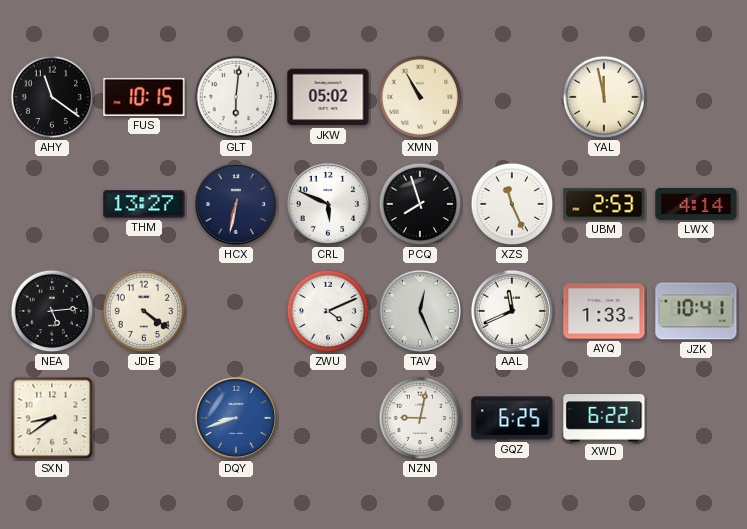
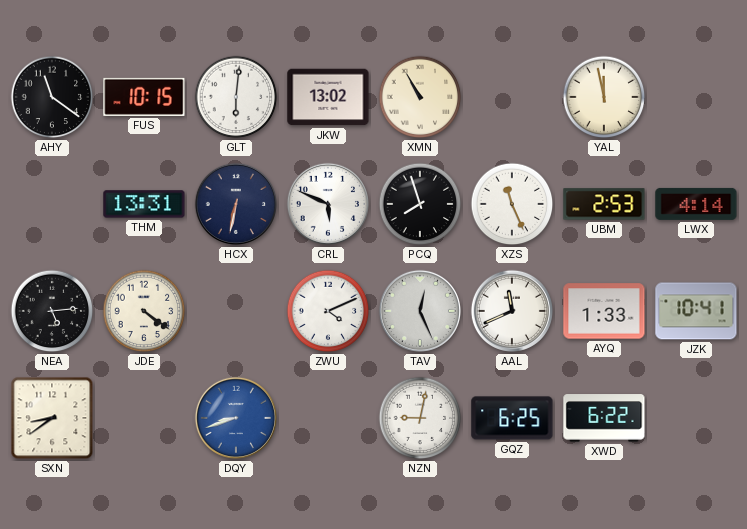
JKW: 05:02 -> 13:02 (328, 97)
THM: 13:27 -> 13:31 (144, 204)
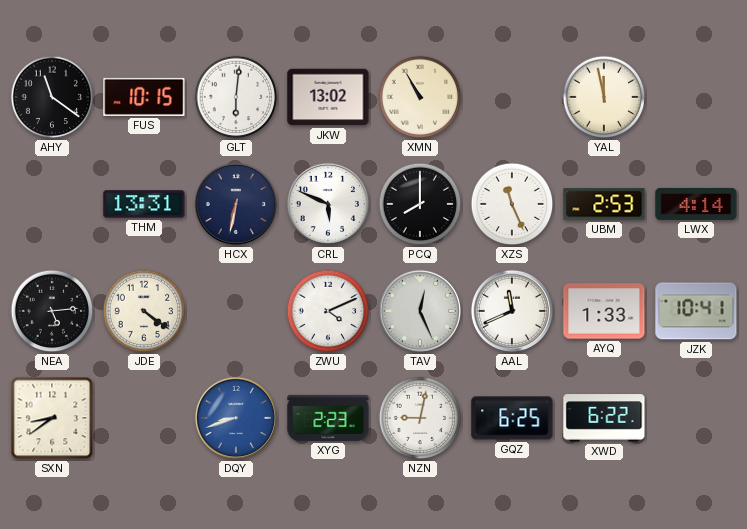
PCQ: 7:57 -> 8:00 (420, 204)
XYG: none -> 2:23 (328, 418)
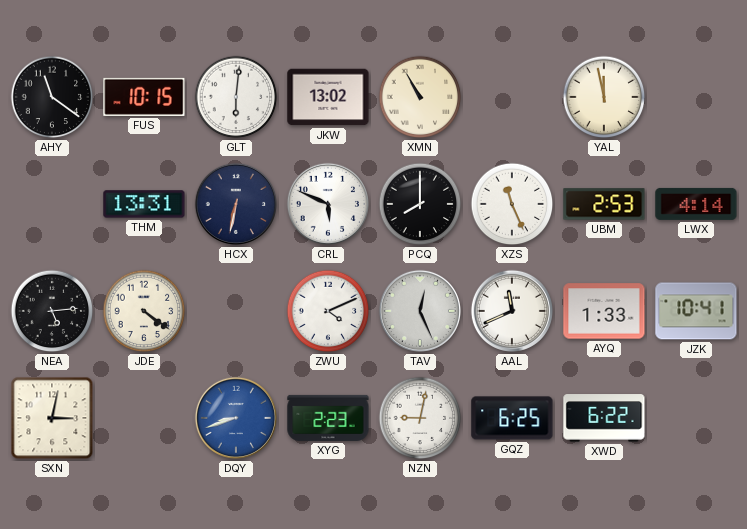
SXN: 8:39 -> 3:02 (52, 418)
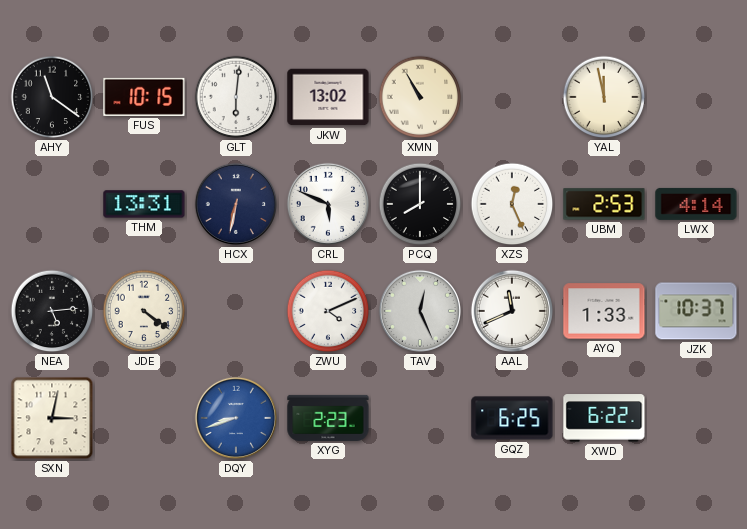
XZS: 11:26 -> 12:26 (512, 204)
JZK: 10:41 -> 10:37 (696, 311)
NZN: 9:02 -> none (420, 418)
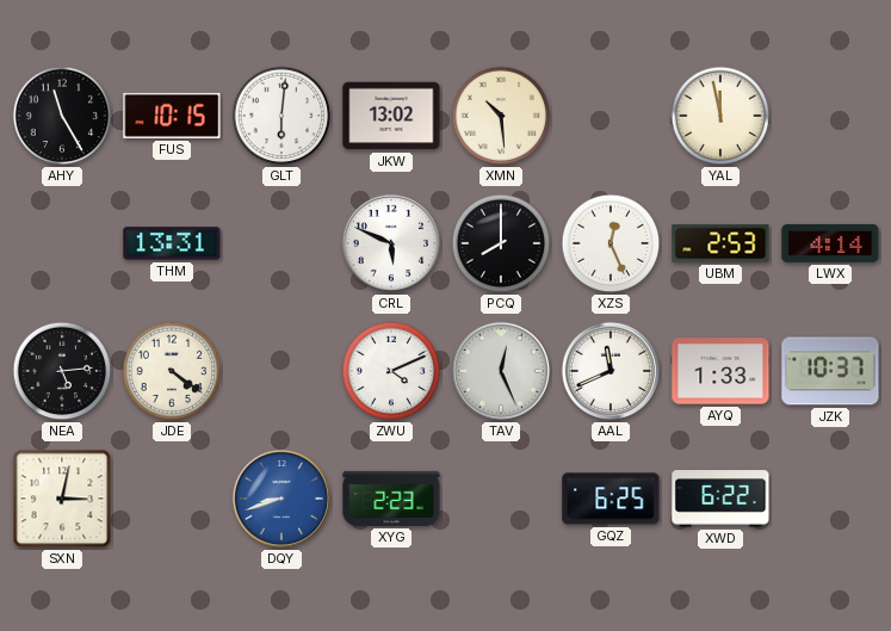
AHY: 11:21 -> 11:25 (62, 116)
XMN: 10:55 -> 10:29 (501, 116)
HCX: 6:32 -> none (236, 204)
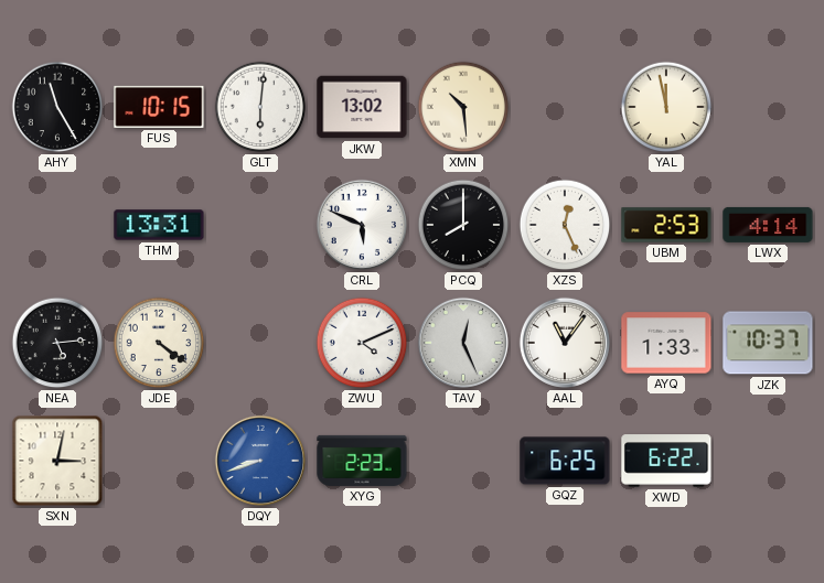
AAL: 11:41 -> 11:06 (565, 343)
